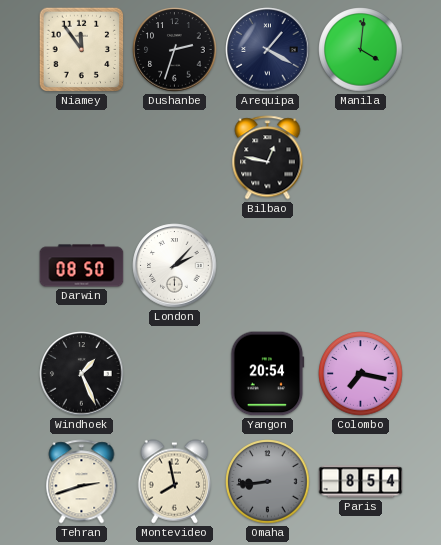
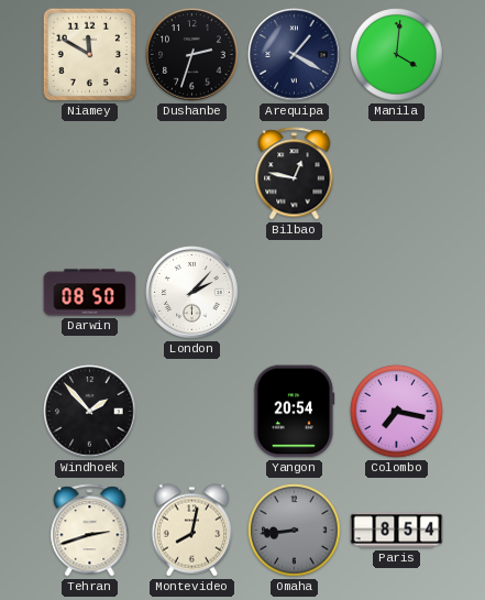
Niamey: 11:54 -> 11:50 (90, 55)
Windhoek: 1:26 -> 1:53 (90, 412)
Montevideo: 7:58 -> 8:02 (192, 531)
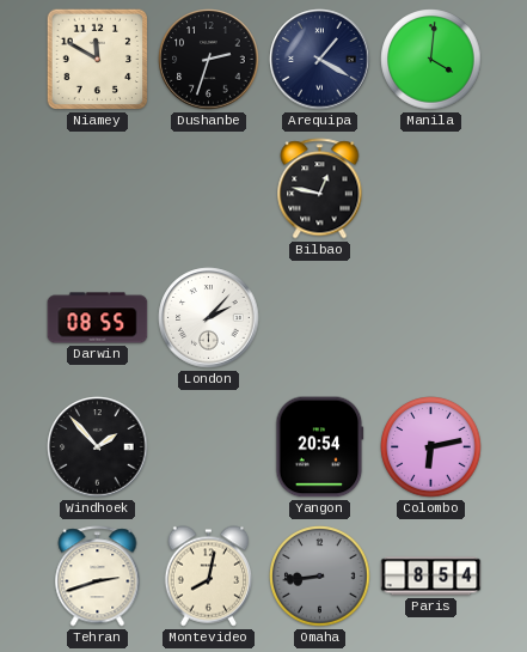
Darwin: 08:50 -> 08:55 (98, 318)
Colombo: 7:17 -> 6:13 (431, 447)
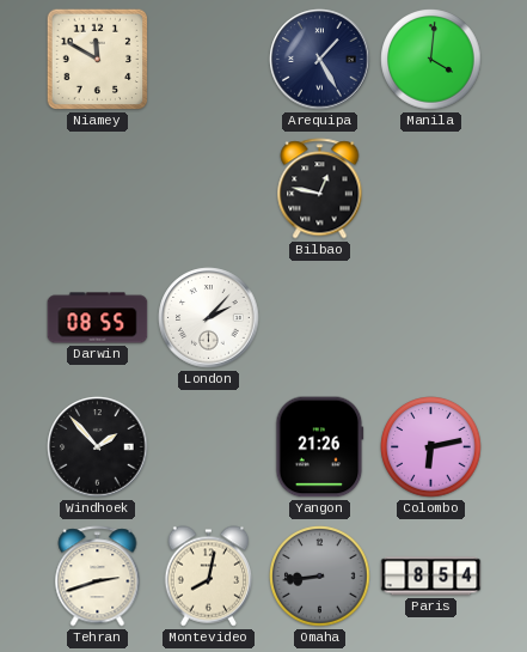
Dushanbe: 2:33 -> none (209, 60)
Arequipa: 1:20 -> 1:25 (320, 60)
Yangon: 20:54 -> 21:26 (320, 447)
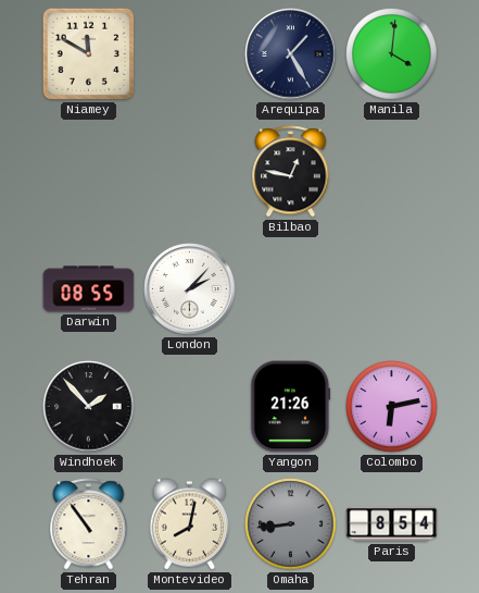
Tehran: 2:42 -> 10:54 (89, 524)
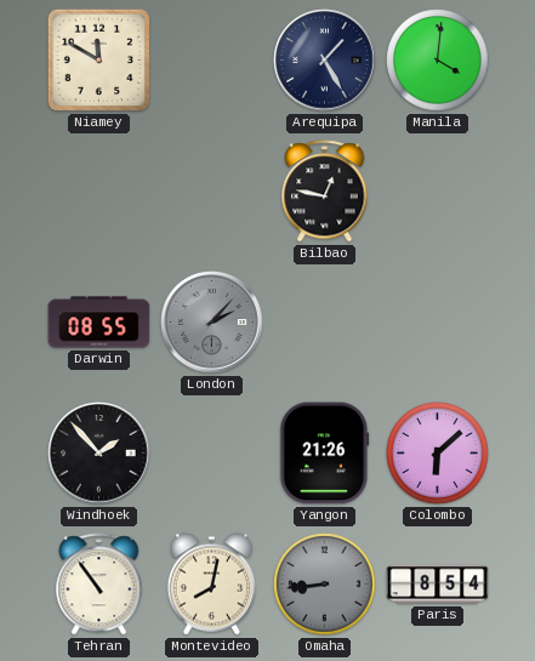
London dial: white -> grey (212, 323)
Colombo: 6:13 -> 6:08 (438, 454)
